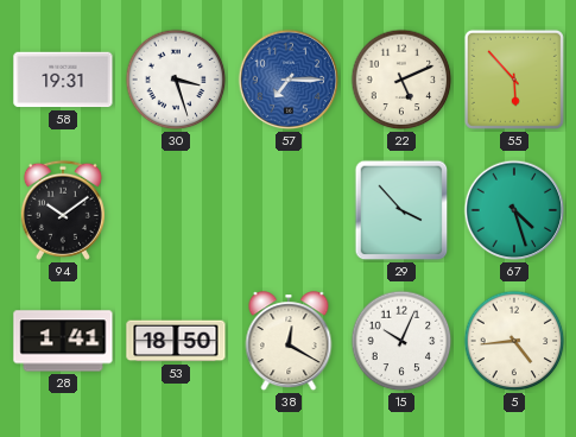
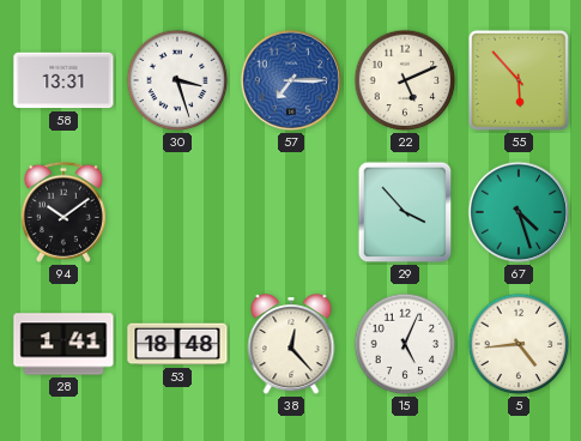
58: 19:31 -> 13:31 (63, 80)
53: 18:50 -> 18:48 (177, 344)
38: 12:20 -> 12:23 (291, 345)
15: 10:04 -> 5:04 (405, 344)
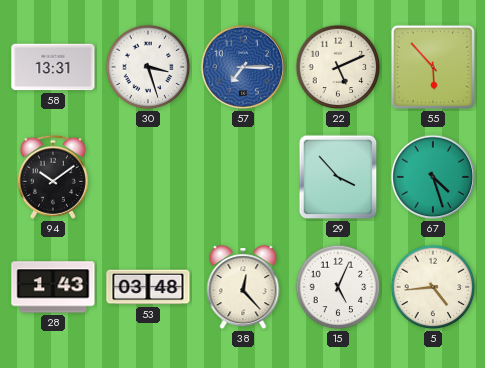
28: 1:41 -> 1:43 (53, 287)
53: 18:48 -> 03:48 (148, 287)
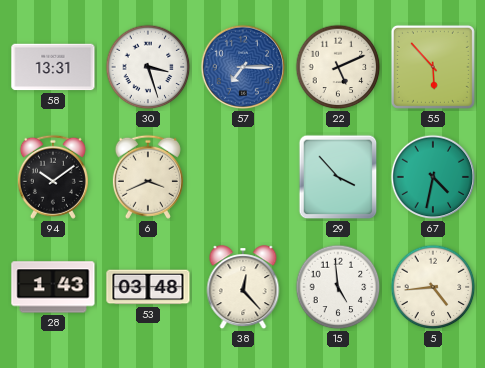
6: none -> 3:41 (148, 177)
67: 4:27 -> 4:32 (433, 177)
15: 5:04 -> 4:59 (338, 287)
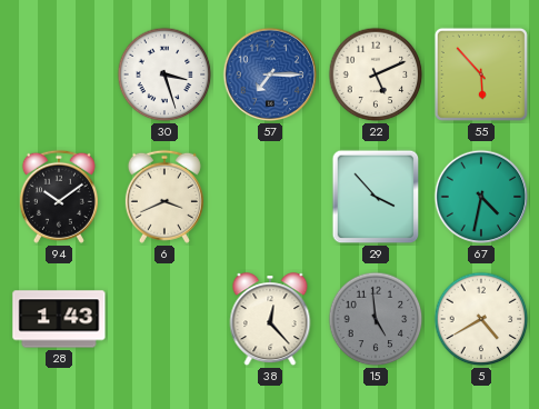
58: 13:31 -> none (53, 67)
53: 03:48 -> none (148, 287)
15 dial: white -> grey (376, 319)
5: 4:44 -> 4:40 (481, 319)
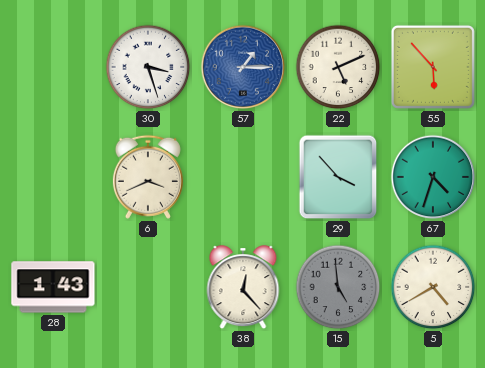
57: 7:15 -> 1:15 (243, 67)
94: 10:09 -> none (59, 197)
67: 4:32 -> 4:33 (433, 177)
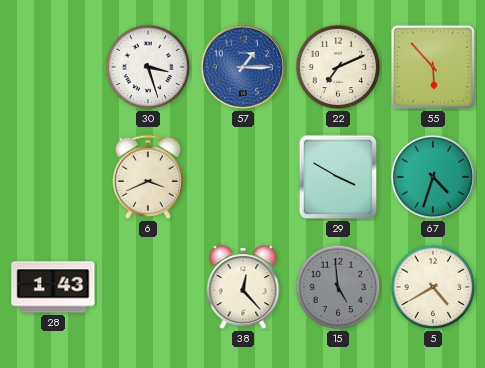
22: 5:11 -> 7:11 (338, 67)
29: 3:53 -> 3:50 (338, 177)
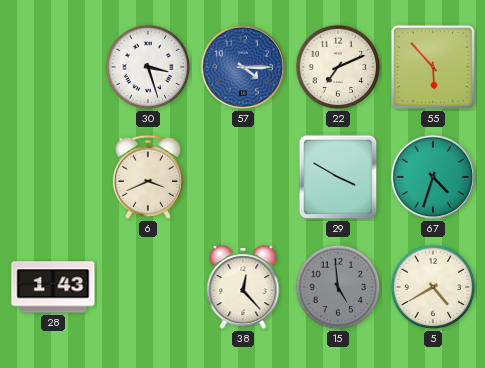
57: 1:15 -> 4:15 (243, 67)
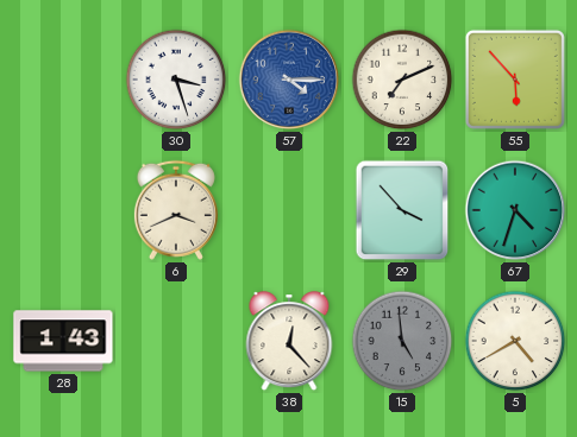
29: 3:50 -> 3:53 (402, 210)
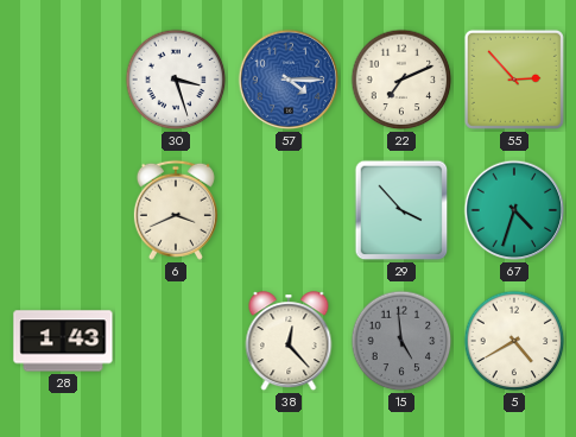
55: 5:53 -> 2:53 (514, 80)
